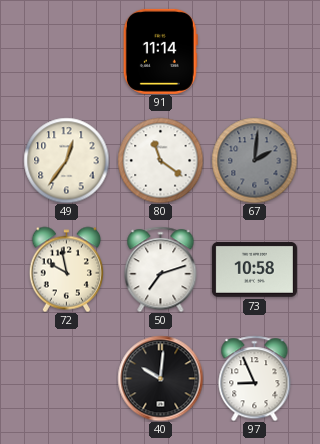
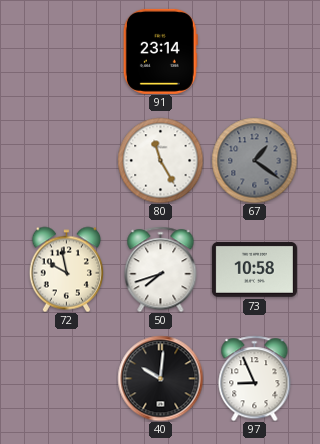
91: 11:14 -> 23:14 (160, 51)
49: 12:36 -> none (66, 160)
80: 11:21 -> 11:25 (160, 160)
67: 2:01 -> 1:21 (254, 160)
50: 7:12 -> 7:42 (161, 269)
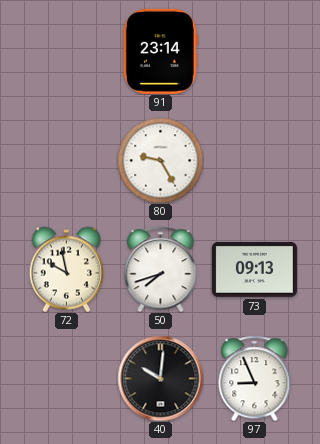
80: 11:25 -> 9:25 (160, 160)
67: 1:21 -> none (254, 160)
73: 10:58 -> 09:13 (254, 270)
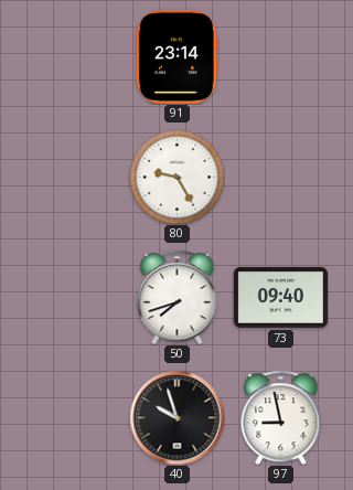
72: 9:58 -> none (67, 269)
73: 09:13 -> 09:40 (280, 298)
40: 10:01 -> 9:57 (176, 417)
97: 8:56 -> 8:58 (281, 417)
